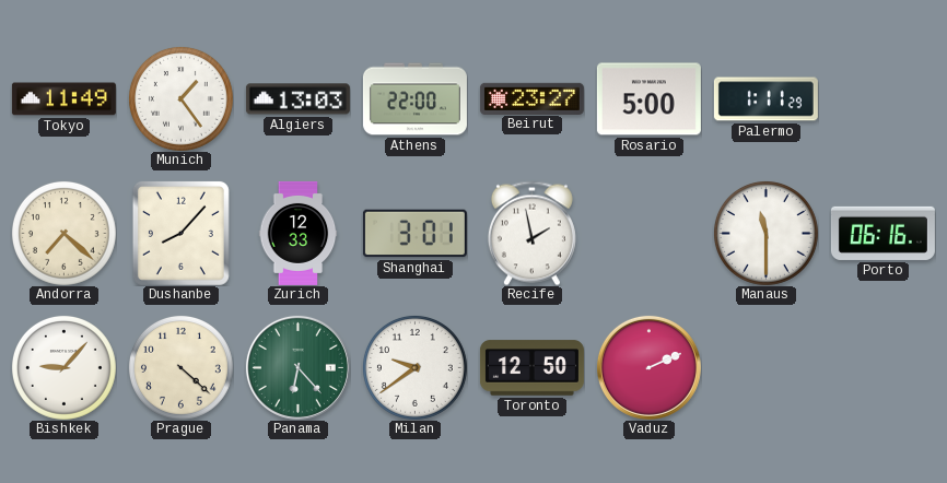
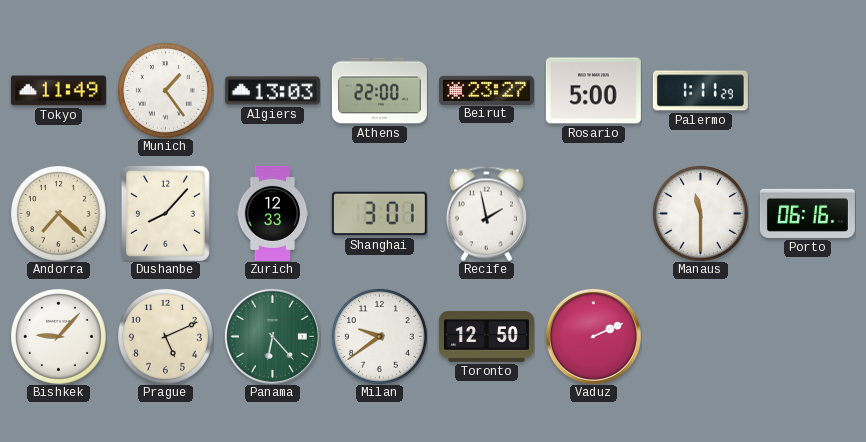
Prague: 4:22 -> 5:11 (165, 336)
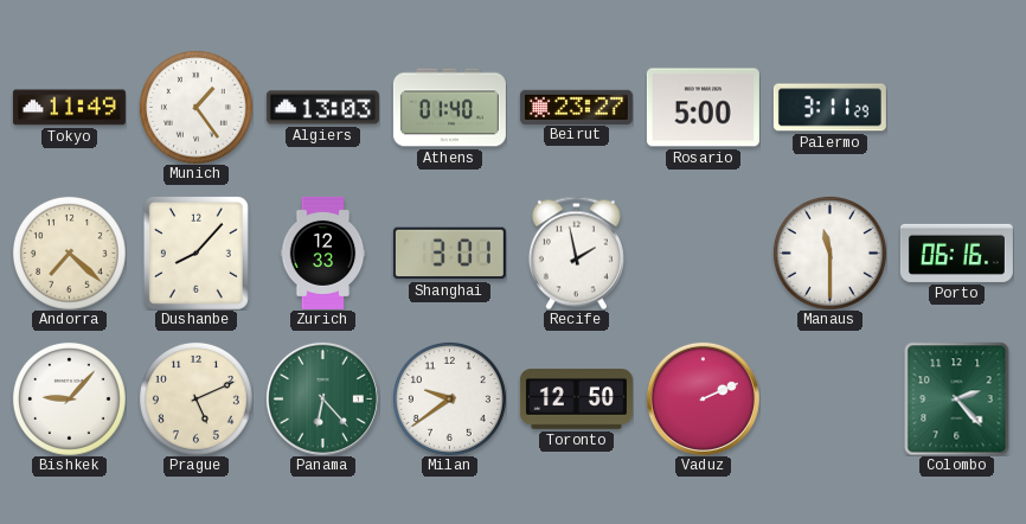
Athens: 22:00 -> 01:40 (449, 108)
Palermo: 1:11 -> 3:11 (829, 108)
Colombo: none -> 2:23 (957, 398)
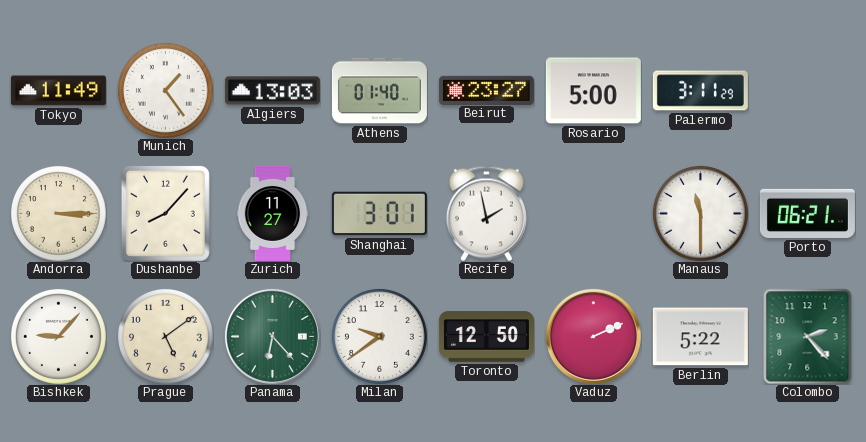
Andorra: 7:22 -> 3:15 (58, 213)
Zurich: 12:33 -> 11:27 (273, 213)
Porto: 06:16 -> 06:21 (807, 213)
Prague: 5:11 -> 5:09 (165, 336)
Berlin: none -> 5:22 (700, 337)
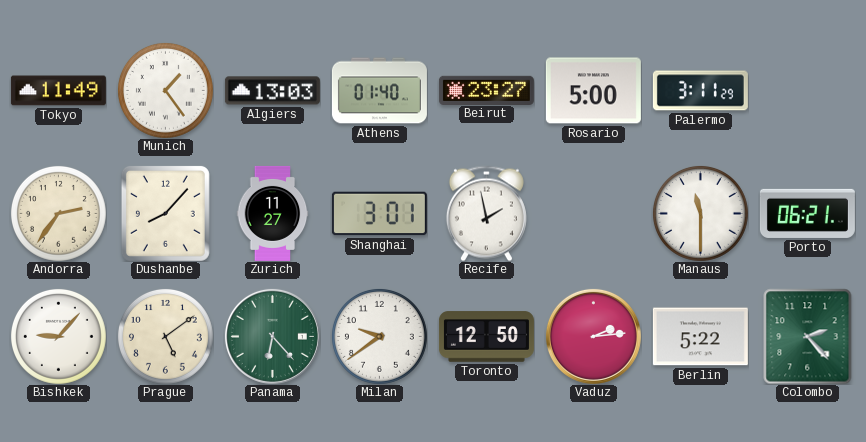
Andorra: 3:15 -> 2:36 (58, 213)
Vaduz: 2:11 -> 2:14 (593, 336)
